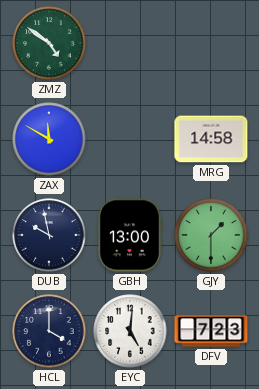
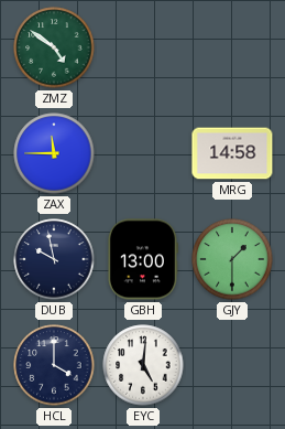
ZAX: 11:50 -> 11:45 (54, 153)
DFV: 7:23 -> none (211, 331)
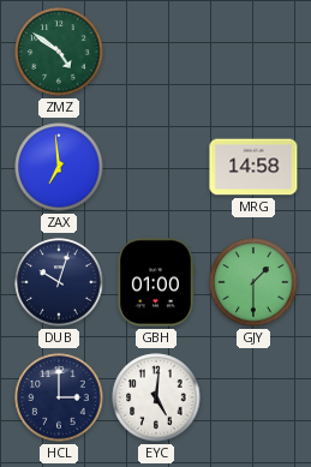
ZAX: 11:45 -> 6:59 (59, 167)
DUB: 9:58 -> 10:03 (59, 282)
GBH: 13:00 -> 01:00 (155, 282)
HCL: 4:00 -> 3:00 (59, 397)
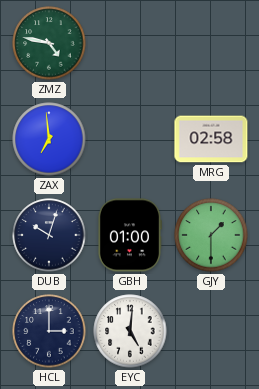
ZMZ: 4:51 -> 4:47 (49, 43)
MRG: 14:58 -> 02:58 (211, 139)
